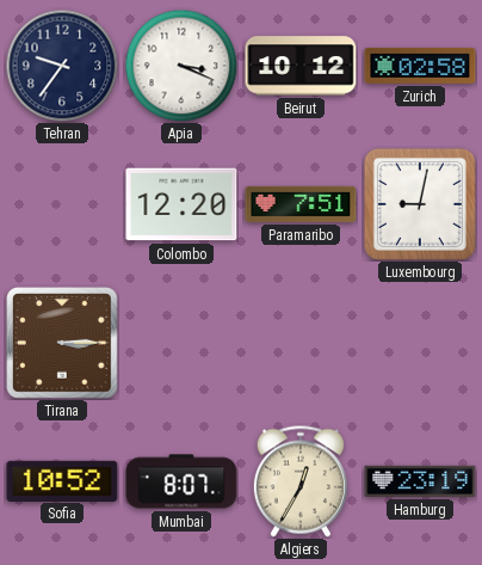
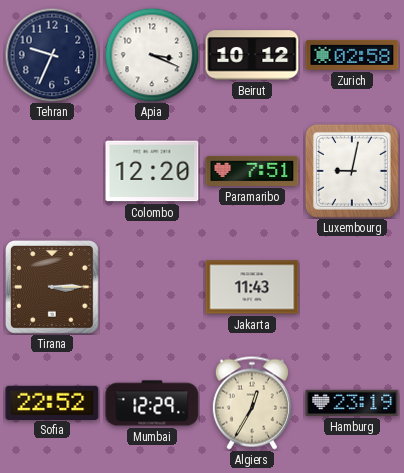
Tehran: 9:36 -> 9:34 (52, 55)
Jakarta: none -> 11:43 (252, 287)
Sofia: 10:52 -> 22:52 (52, 402)
Mumbai: 8:07 -> 12:29 (152, 403)
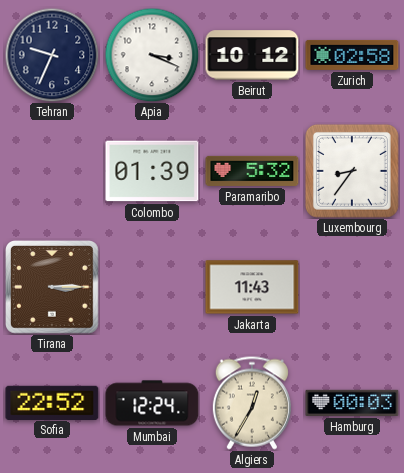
Colombo: 12:20 -> 01:39 (152, 171)
Paramaribo: 7:51 -> 5:32 (252, 171)
Luxembourg: 9:02 -> 8:36 (352, 171)
Mumbai: 12:29 -> 12:24 (152, 403)
Hamburg: 23:19 -> 00:03 (352, 403)
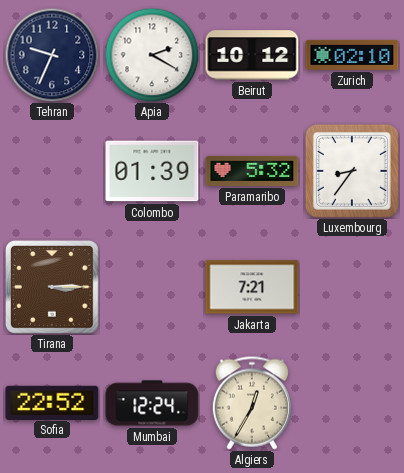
Apia: 3:19 -> 2:20 (152, 55)
Zurich: 02:58 -> 02:10 (352, 55)
Jakarta: 11:43 -> 7:21 (252, 287)
Hamburg: 00:03 -> none (352, 403)
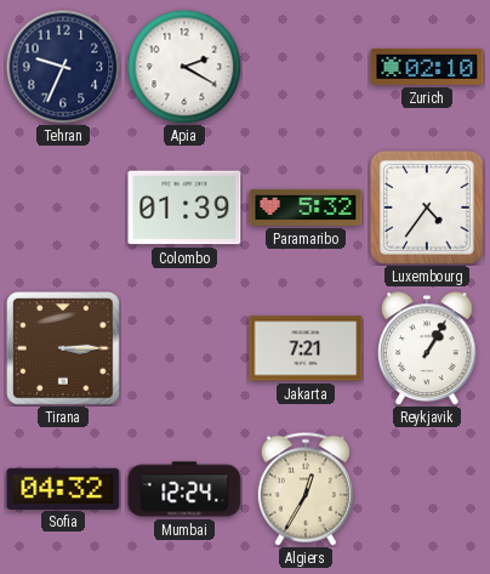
Beirut: 10:12 -> none (252, 55)
Luxembourg: 8:36 -> 4:36 (427, 208)
Reykjavik: none -> 1:05 (427, 348)
Sofia: 22:52 -> 04:32 (63, 488)
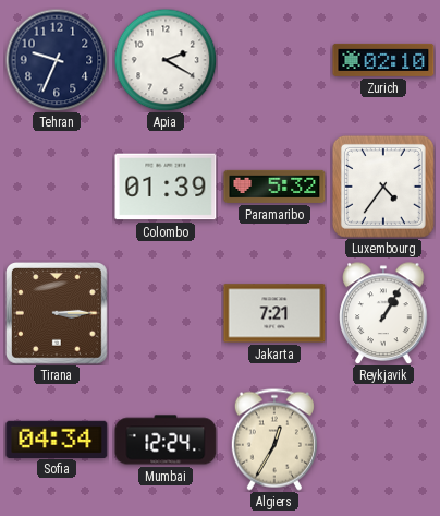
Sofia: 04:32 -> 04:34 (57, 439)
